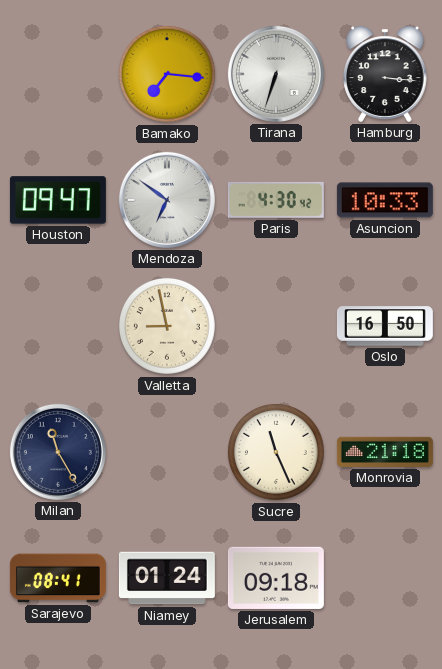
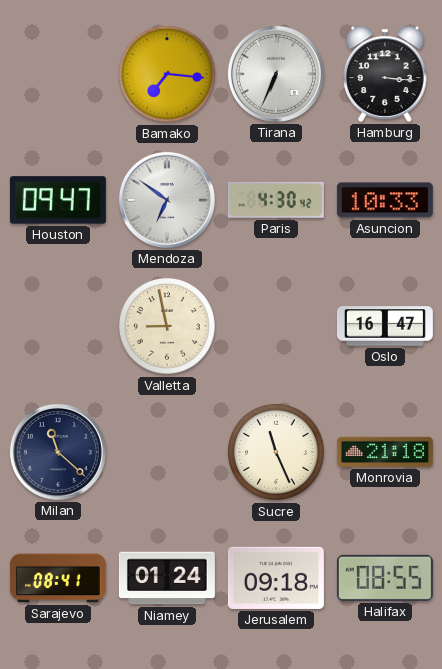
Tirana: 6:33 -> 6:34 (276, 74)
Oslo: 16:50 -> 16:47 (385, 326)
Milan: 11:25 -> 11:22 (58, 452)
Halifax: none -> 08:55 (385, 578)
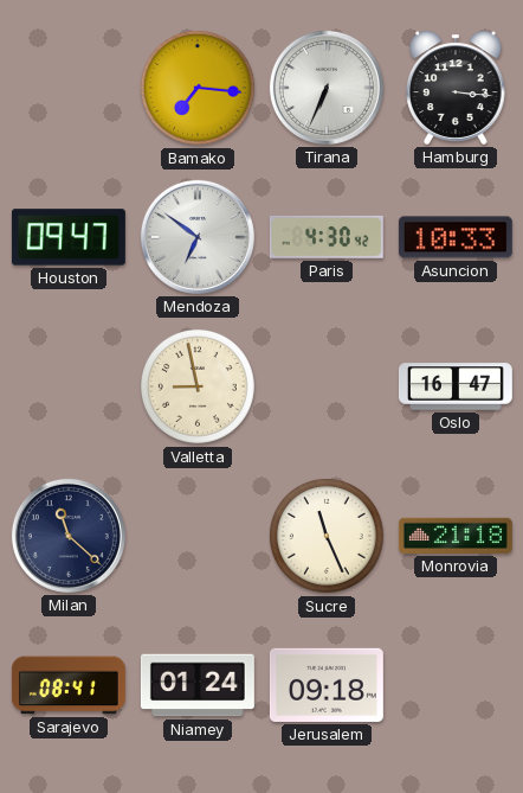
Halifax: 08:55 -> none (385, 578)
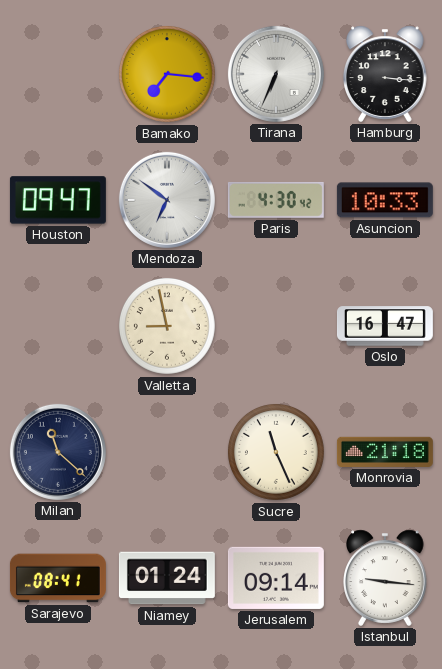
Jerusalem: 09:18 -> 09:14 (276, 578)
Istanbul: none -> 9:16 (385, 578)
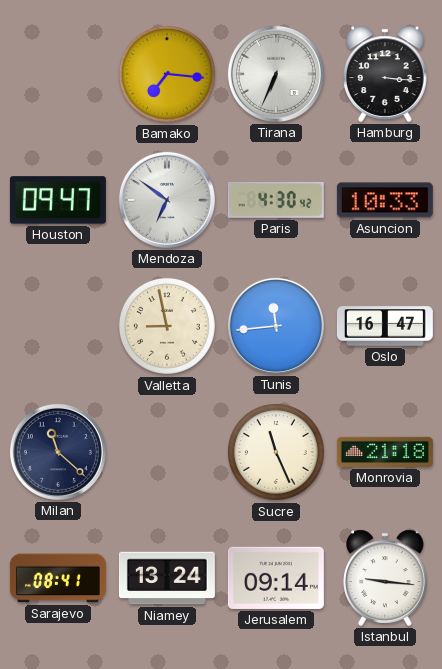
Tunis: none -> 11:44 (276, 326)
Niamey: 01:24 -> 13:24 (167, 578)
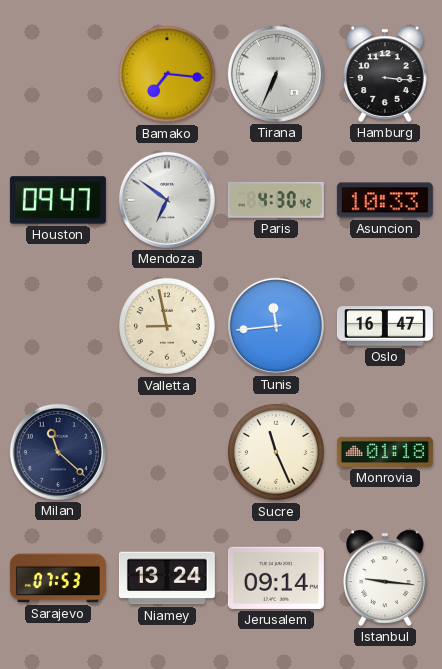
Monrovia: 21:18 -> 01:18 (385, 452)
Sarajevo: 08:41 -> 07:53 (58, 578)
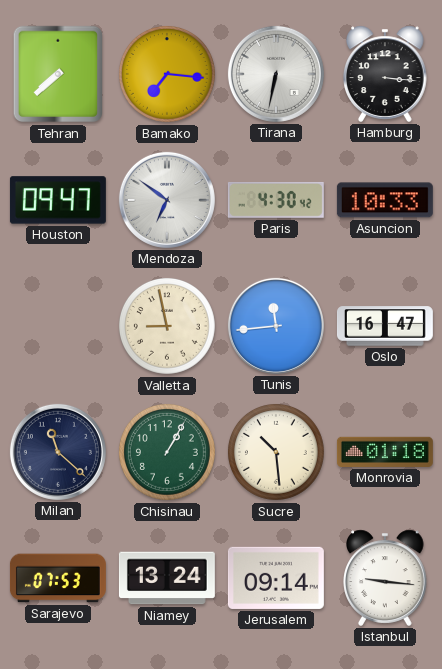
Tehran: none -> 7:38 (57, 74)
Tirana: 6:34 -> 6:32 (276, 74)
Chisinau: none -> 1:05 (167, 452)
Sucre: 11:26 -> 10:29 (276, 452)
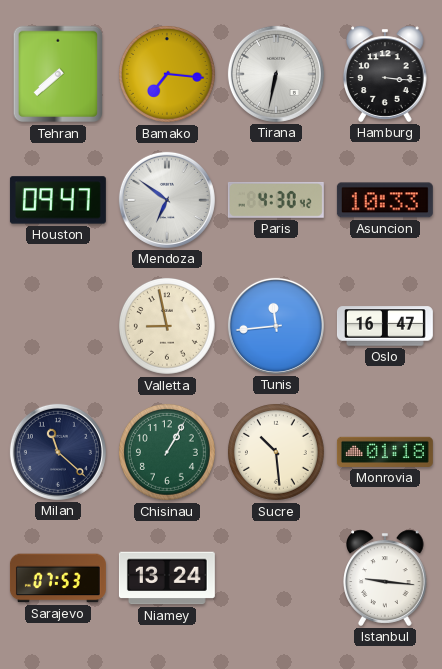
Jerusalem: 09:14 -> none (276, 578)
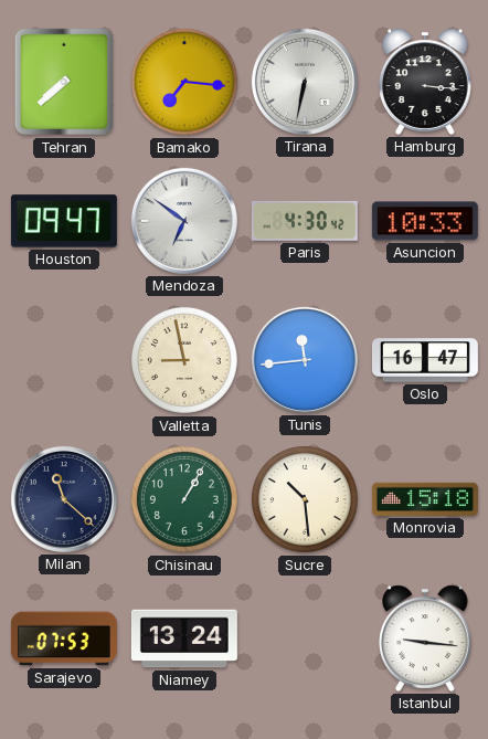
Monrovia: 01:18 -> 15:18 (425, 499)
